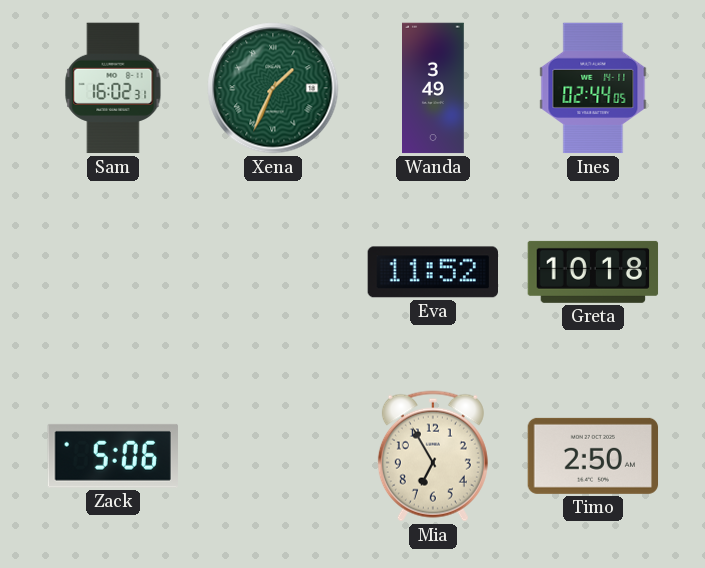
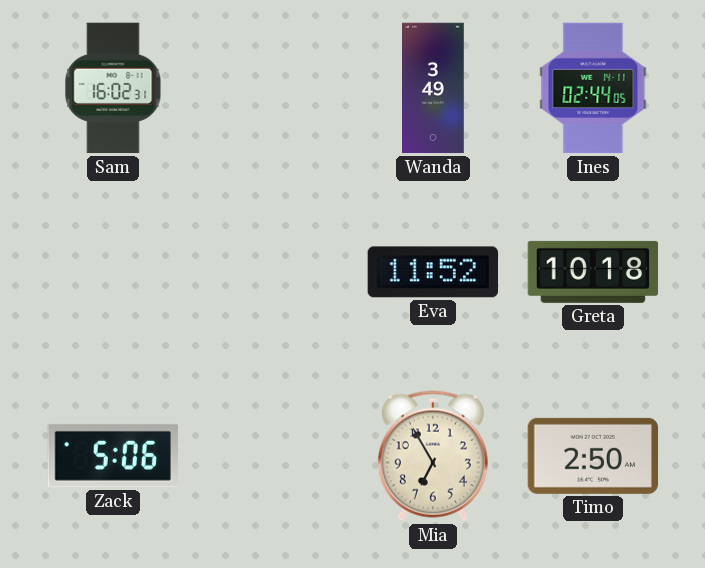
Xena: 1:34 -> none (273, 88)
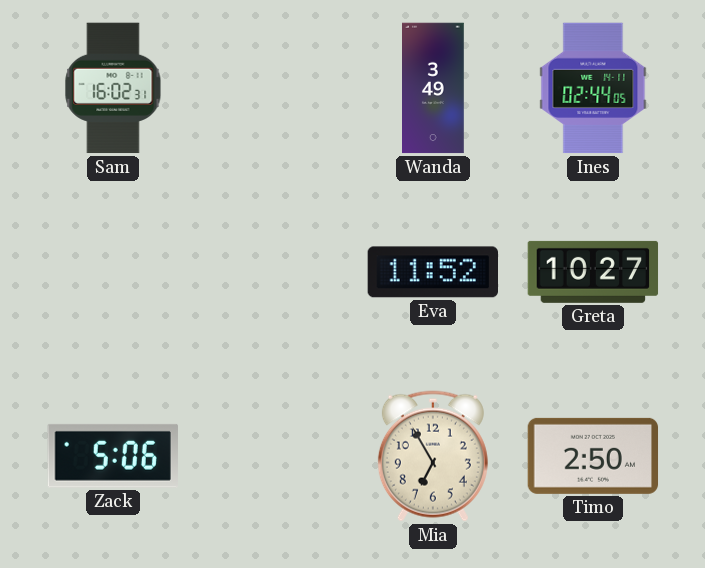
Greta: 10:18 -> 10:27 (593, 272)
